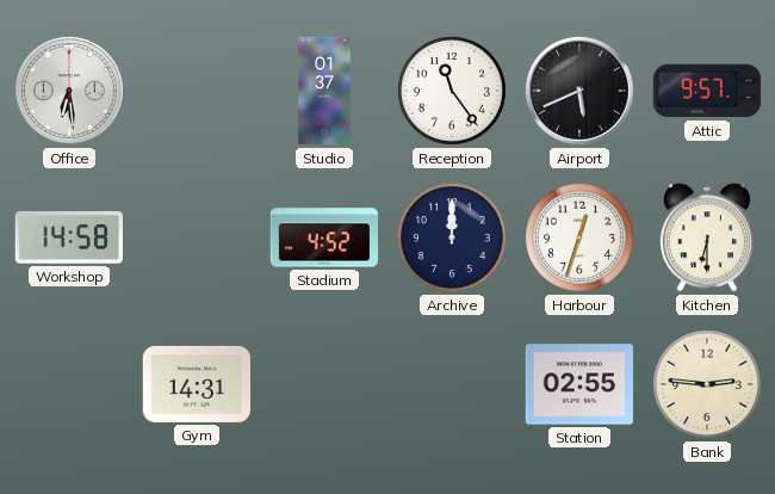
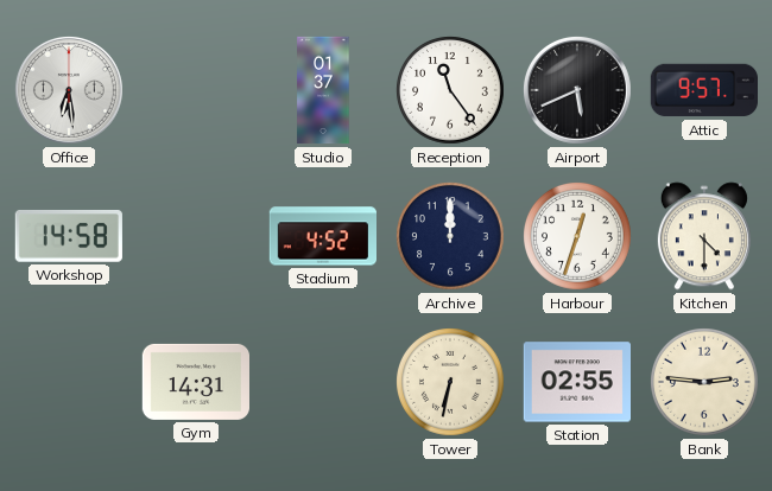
Kitchen: 6:30 -> 4:30 (704, 236)
Tower: none -> 6:32 (451, 383)
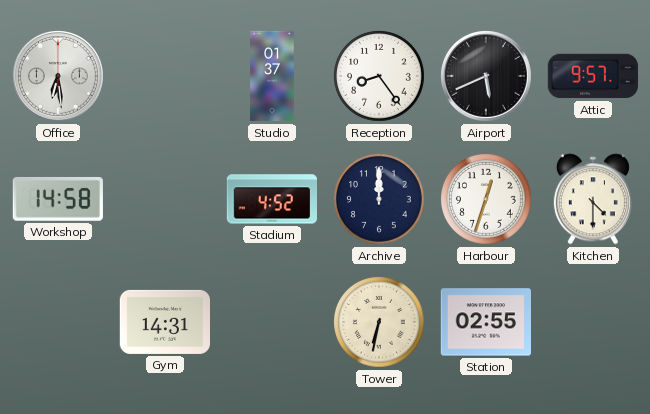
Reception: 11:24 -> 8:24 (380, 77)
Bank: 2:46 -> none (705, 383)
